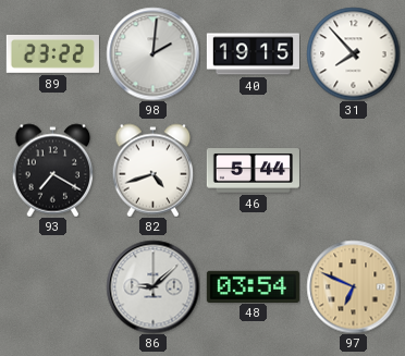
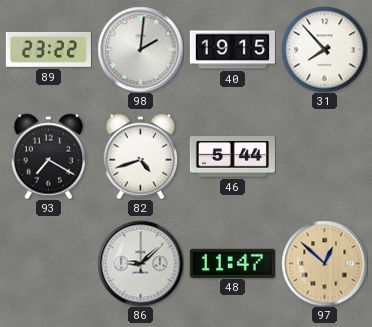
48: 03:54 -> 11:47 (232, 263)
97: 6:49 -> 12:52 (324, 263)
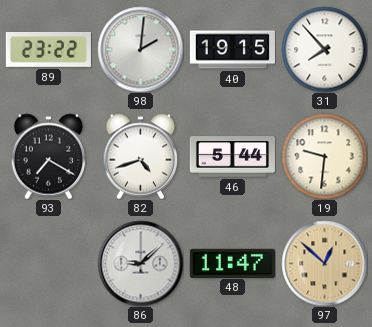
19: none -> 9:31 (324, 156)
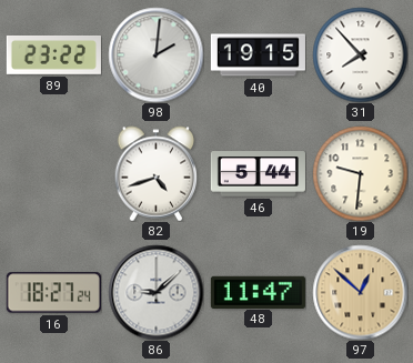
93: 7:20 -> none (49, 156)
16: none -> 18:27 (53, 293)
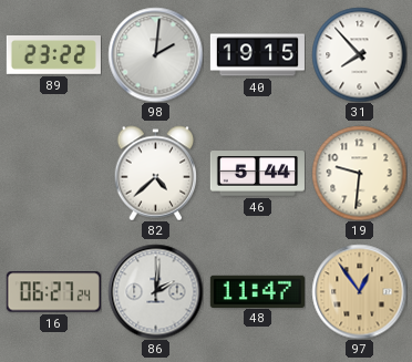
82: 4:42 -> 4:38 (156, 173)
16: 18:27 -> 06:27 (53, 292)
86: 9:08 -> 2:01 (155, 291)
97: 12:52 -> 12:54 (359, 291)
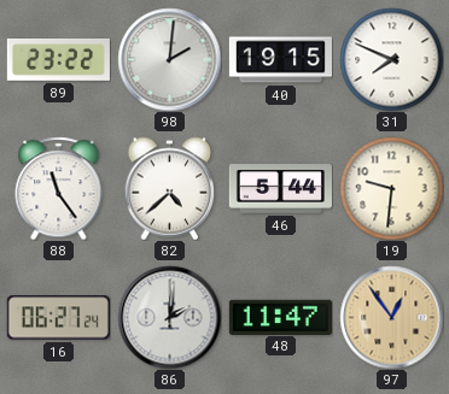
31: 7:53 -> 7:49 (391, 59)
88: none -> 11:24 (59, 188)
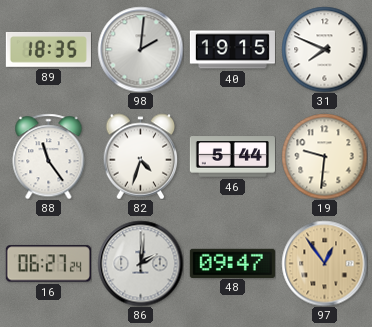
89: 23:22 -> 18:35 (48, 49)
82: 4:38 -> 4:33 (141, 156)
48: 11:47 -> 09:47 (232, 263)
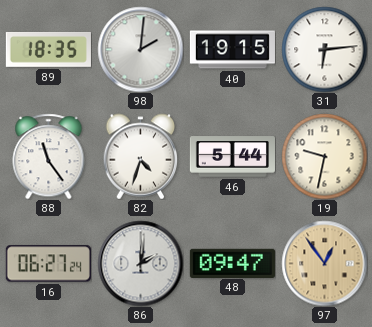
31: 7:49 -> 6:14 (324, 49)
19: 9:31 -> 9:32 (324, 156)
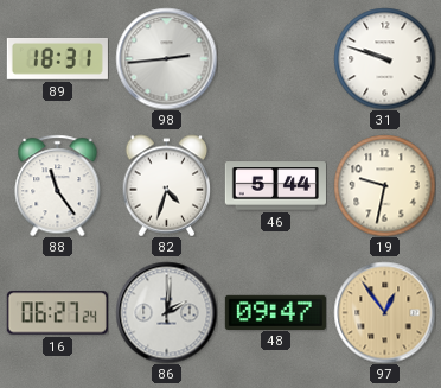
89: 18:35 -> 18:31 (57, 58)
98: 2:01 -> 2:44 (166, 58)
40: 19:15 -> none (232, 50)
31: 6:14 -> 9:48 (384, 58)
